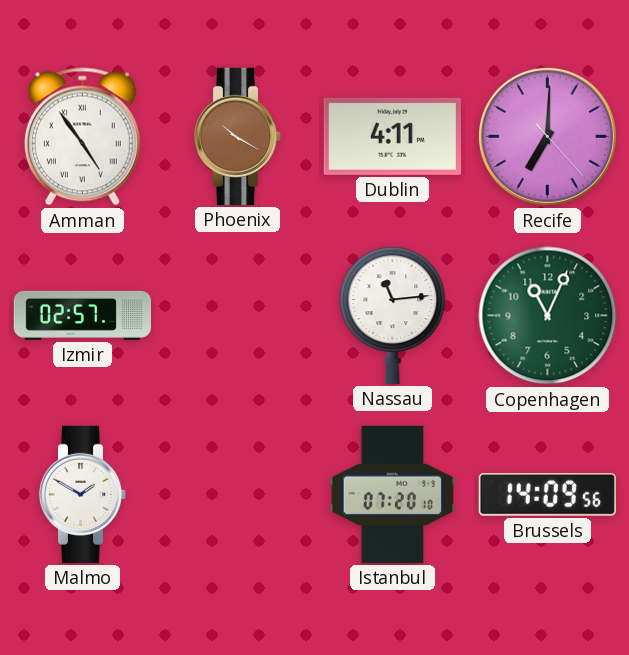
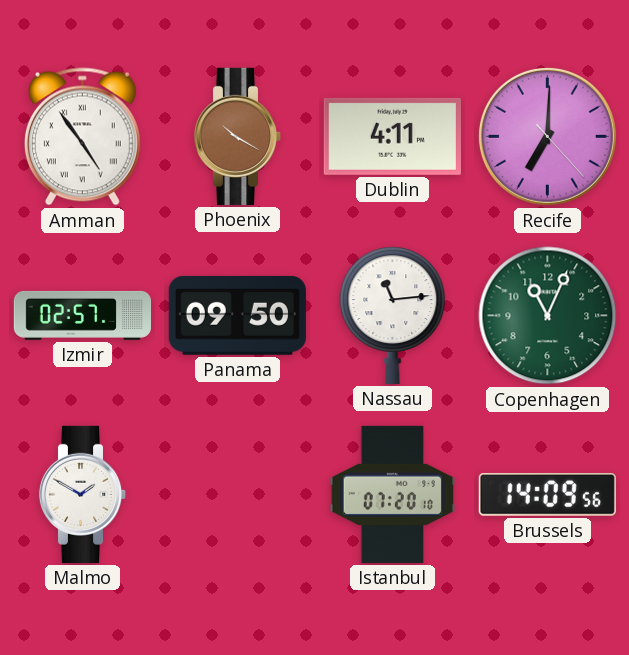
Panama: none -> 09:50 (237, 315)
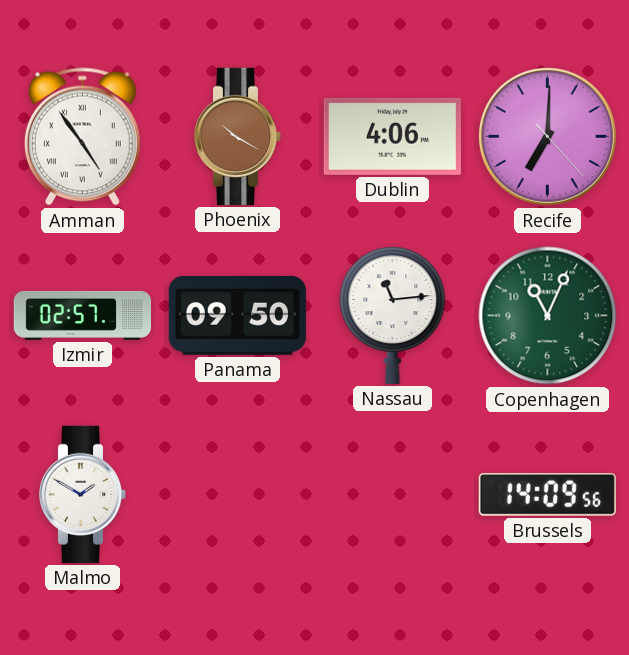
Dublin: 4:11 -> 4:06 (392, 136)
Istanbul: 07:20 -> none (393, 494)
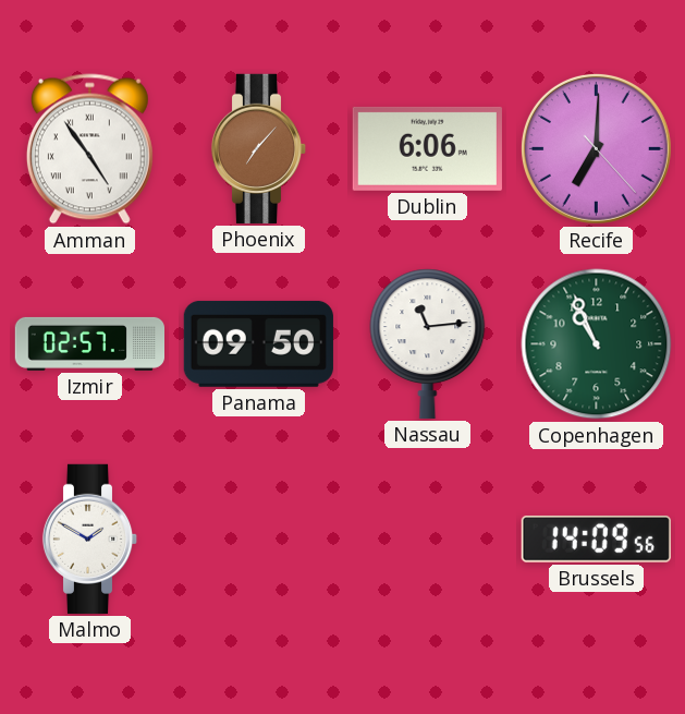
Phoenix: 10:20 -> 7:07 (259, 148)
Dublin: 4:06 -> 6:06 (427, 148)
Copenhagen: 11:04 -> 10:56 (597, 344)
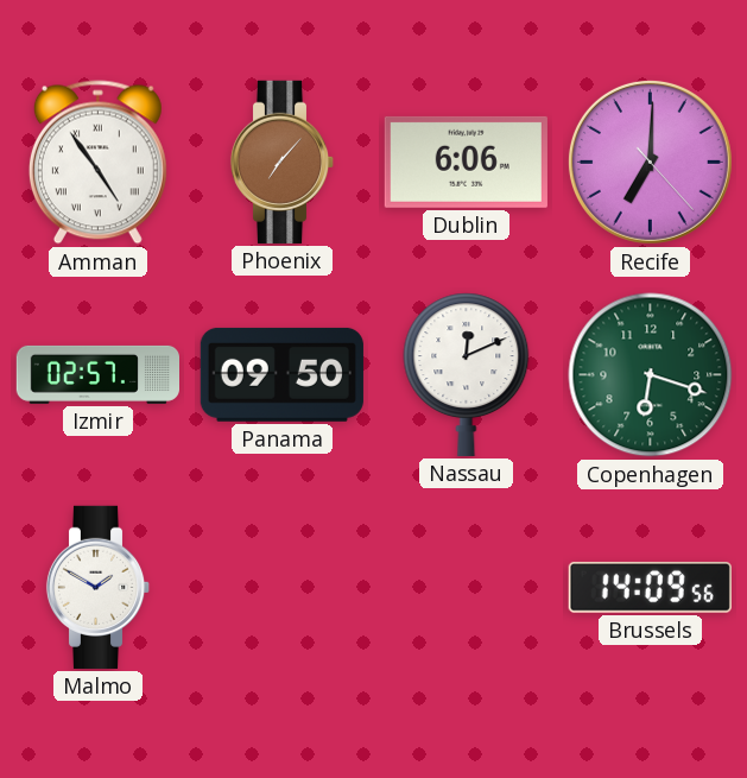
Nassau: 11:14 -> 12:11 (467, 374)
Copenhagen: 10:56 -> 6:18 (651, 375)
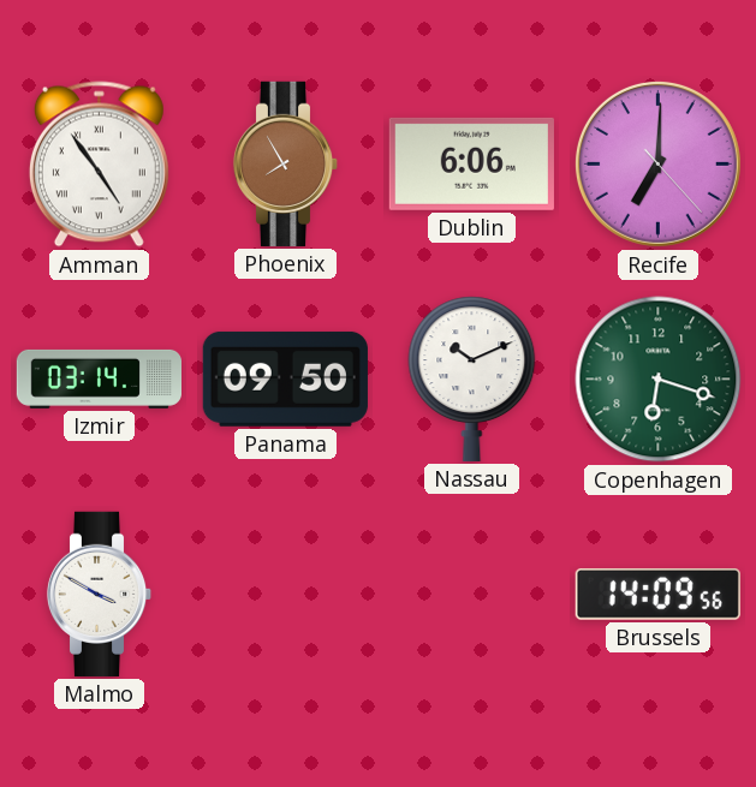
Phoenix: 7:07 -> 7:55 (286, 163)
Izmir: 02:57 -> 03:14 (99, 378)
Nassau: 12:11 -> 10:11 (472, 378)
Malmo: 1:50 -> 3:50 (100, 594)
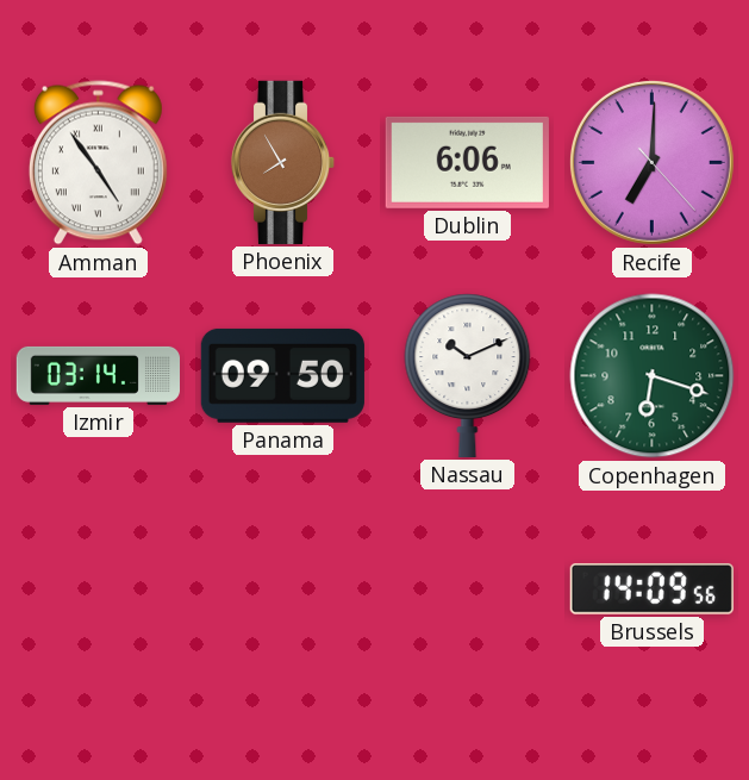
Malmo: 3:50 -> none (100, 594)
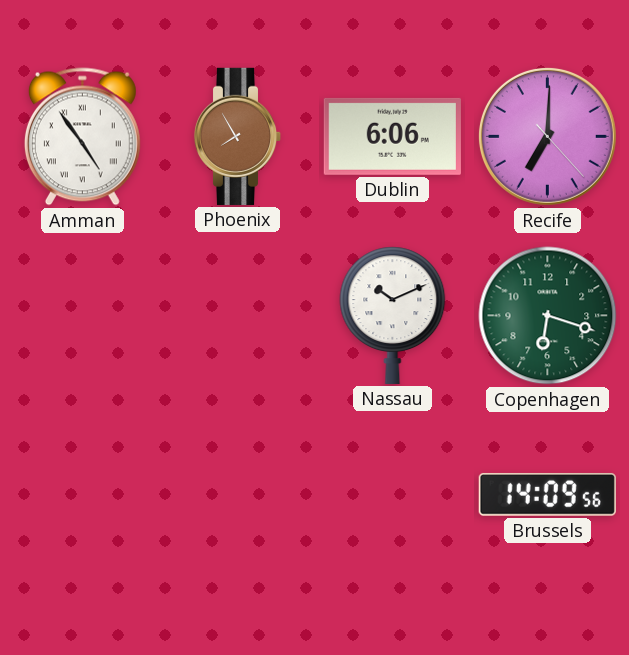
Izmir: 03:14 -> none (98, 375)
Panama: 09:50 -> none (282, 375)
